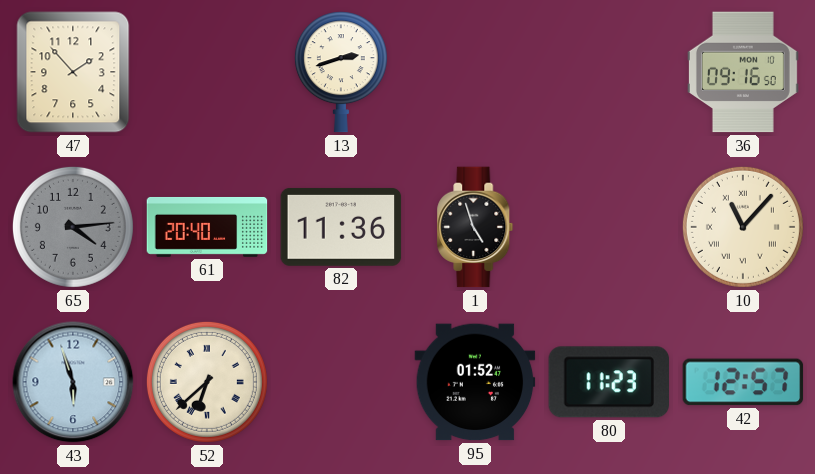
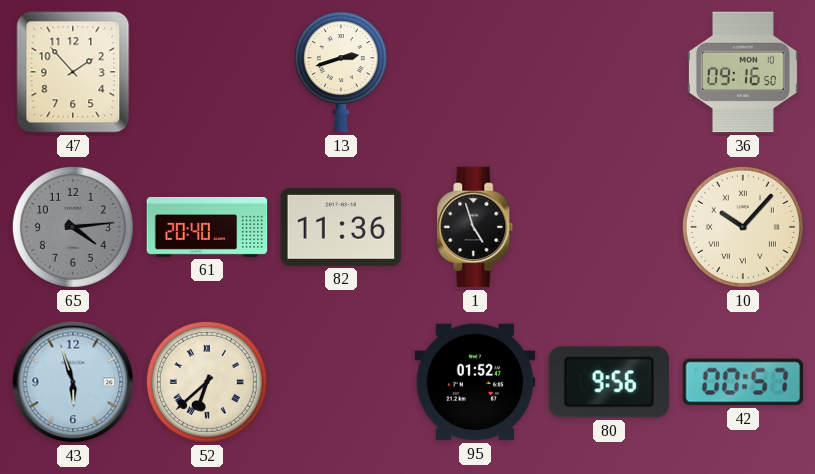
10: 11:07 -> 10:07 (743, 227)
80: 11:23 -> 9:56 (609, 382)
42: 12:57 -> 00:57 (743, 382)
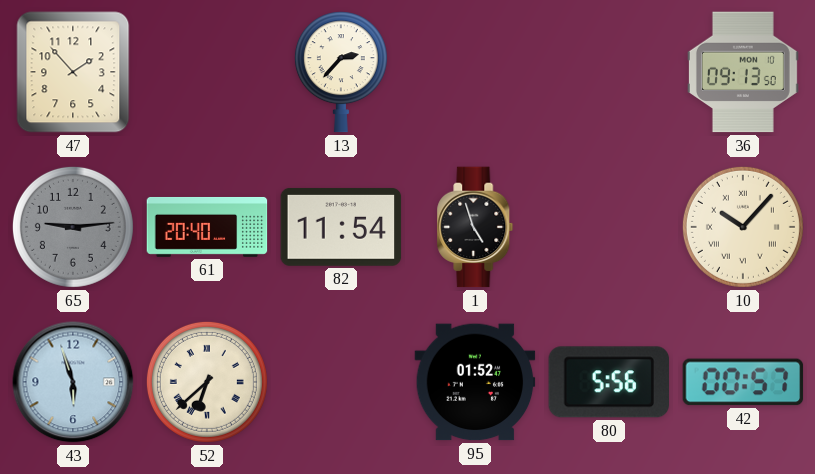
13: 2:42 -> 2:37 (341, 72)
36: 09:16 -> 09:13 (743, 72)
65: 4:14 -> 9:14 (73, 227)
82: 11:36 -> 11:54 (341, 227)
80: 9:56 -> 5:56 (609, 382)
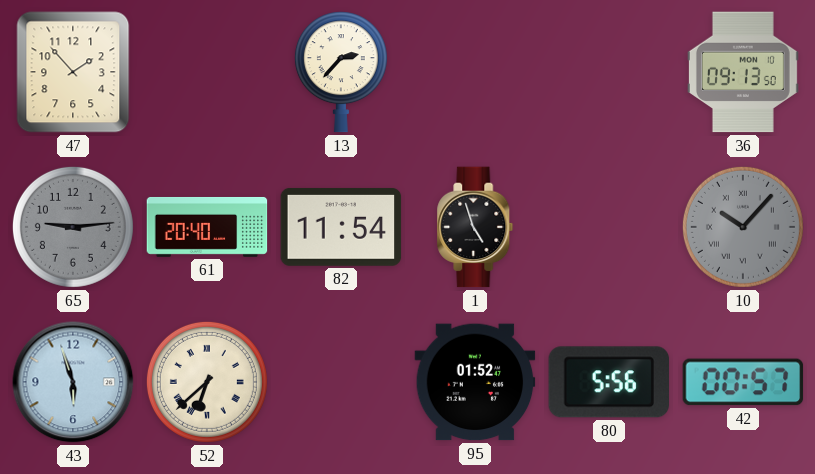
10 dial: cream -> grey (743, 227)
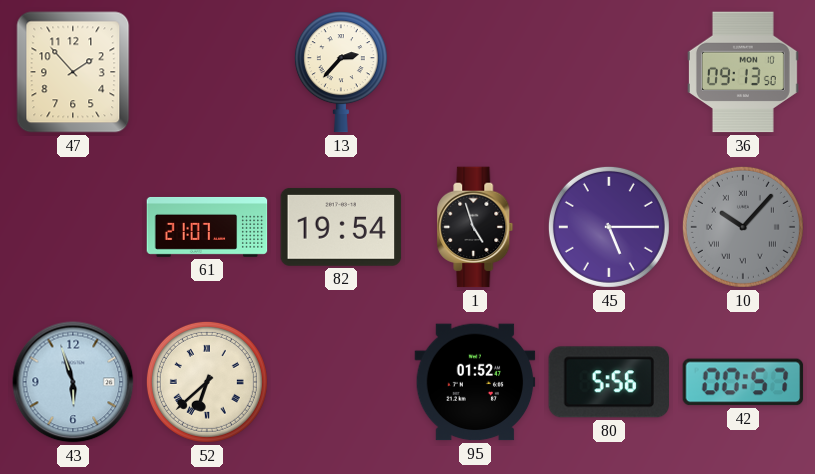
65: 9:14 -> none (73, 227)
61: 20:40 -> 21:07 (207, 227)
82: 11:54 -> 19:54 (341, 227)
45: none -> 5:15 (609, 227)
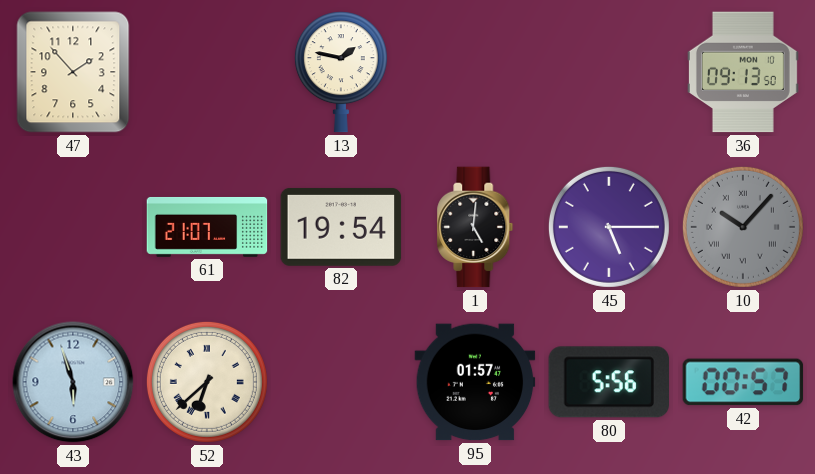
13: 2:37 -> 1:47 (341, 72)
1: 4:57 -> 5:01 (475, 227)
95: 01:52 -> 01:57 (475, 382)
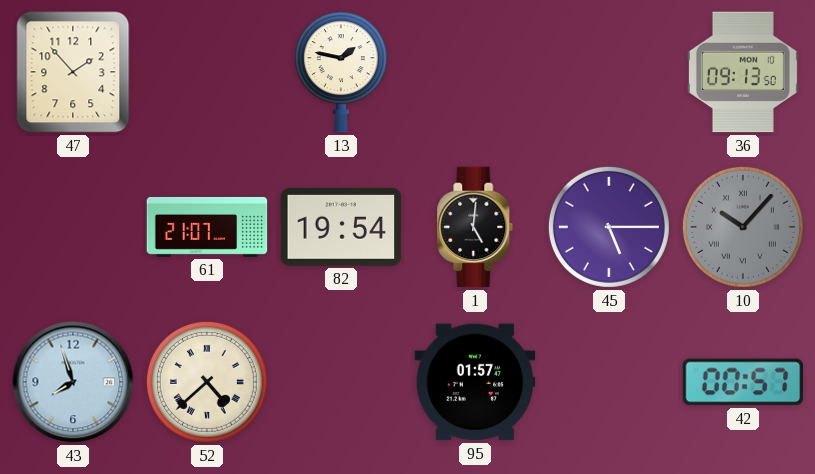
43: 5:57 -> 7:57 (73, 382)
52: 6:38 -> 4:38 (207, 382)
80: 5:56 -> none (609, 382)
